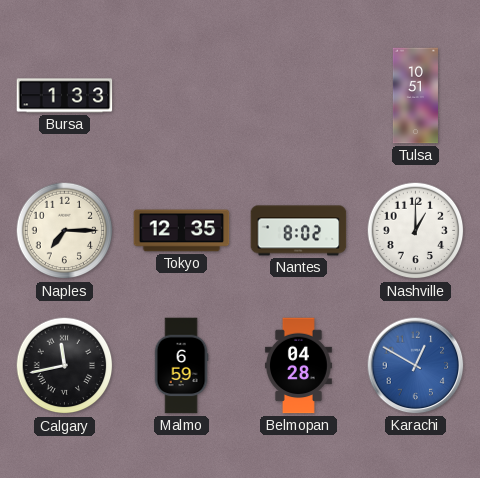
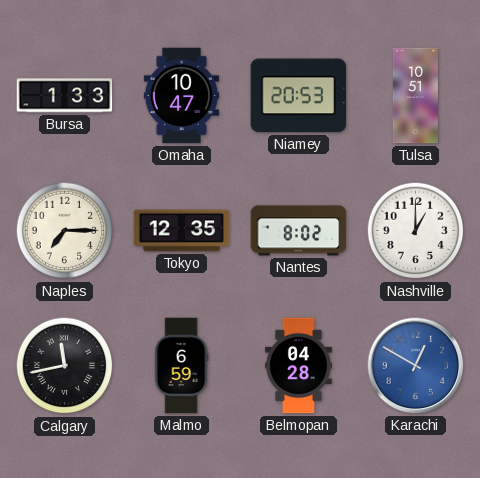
Omaha: none -> 10:47 (182, 96)
Niamey: none -> 20:53 (299, 96)
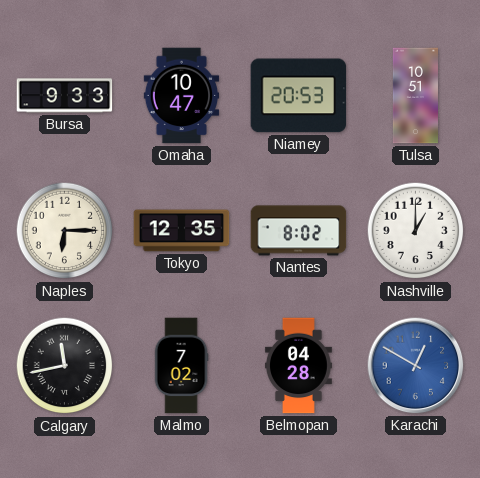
Bursa: 1:33 -> 9:33 (65, 96)
Naples: 7:15 -> 6:15 (65, 231)
Malmo: 6:59 -> 7:02 (181, 366)
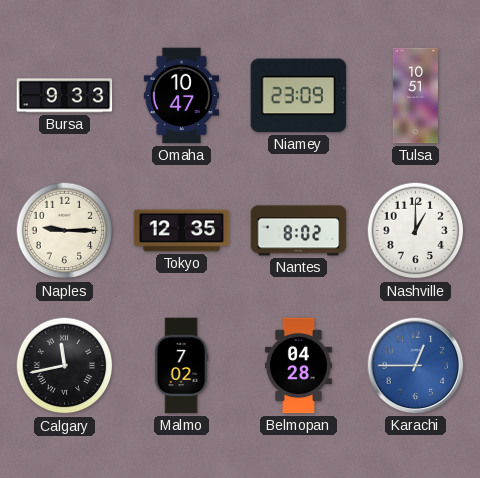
Niamey: 20:53 -> 23:09 (299, 96)
Naples: 6:15 -> 9:15 (65, 231)
Karachi: 12:50 -> 12:45 (416, 366)
